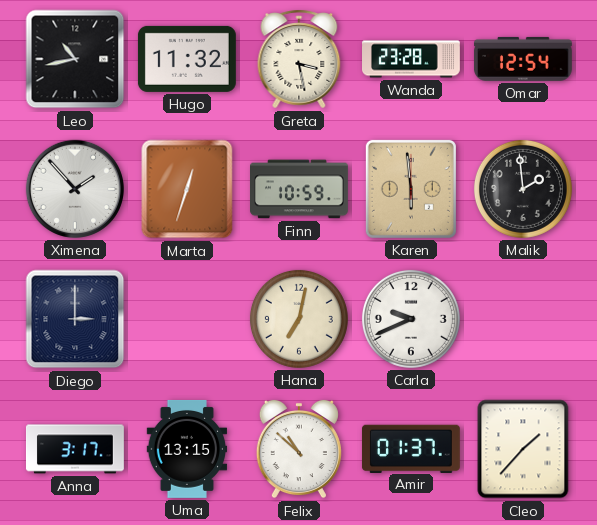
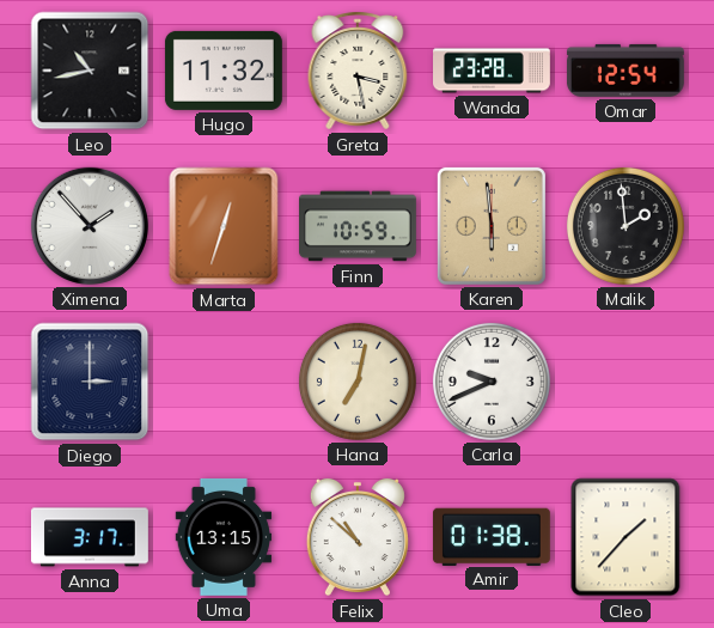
Amir: 01:37 -> 01:38 (492, 536)
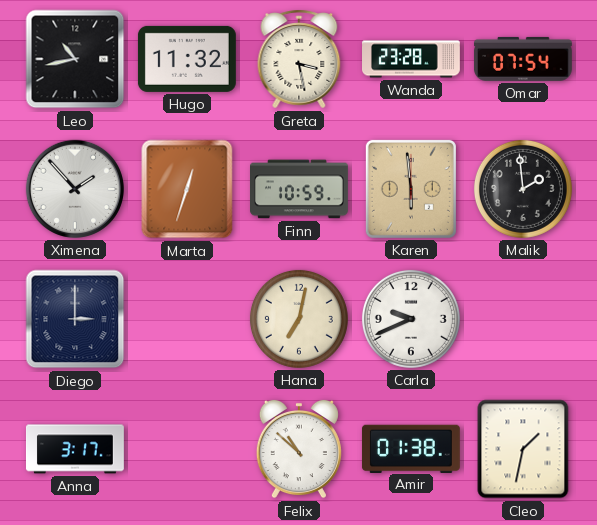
Omar: 12:54 -> 07:54 (523, 59)
Uma: 13:15 -> none (224, 537)
Cleo: 1:37 -> 1:32 (523, 449)
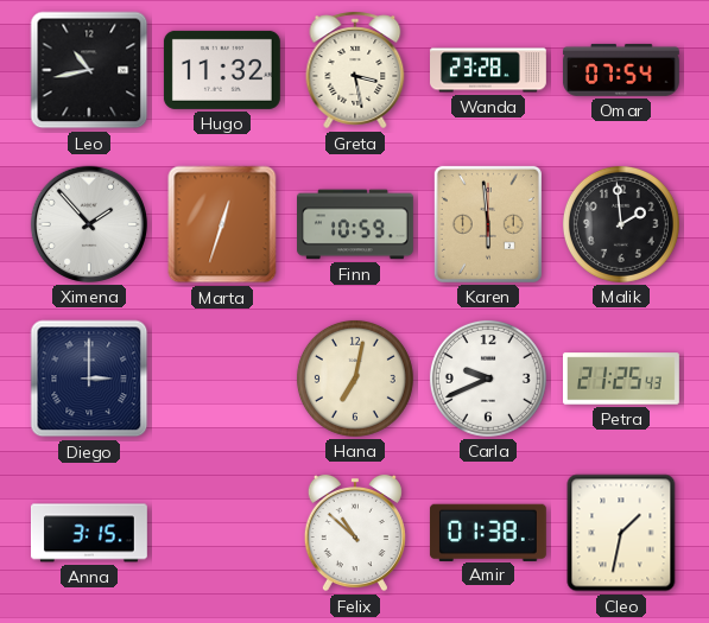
Petra: none -> 21:25 (621, 379)
Anna: 3:17 -> 3:15 (89, 533)
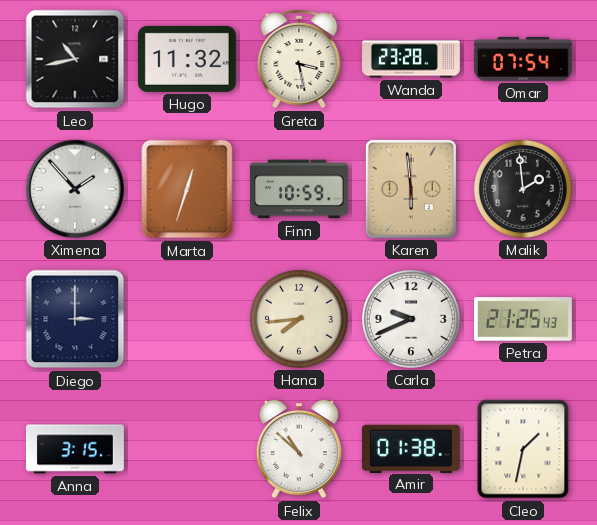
Hana: 7:02 -> 7:44 (299, 319)
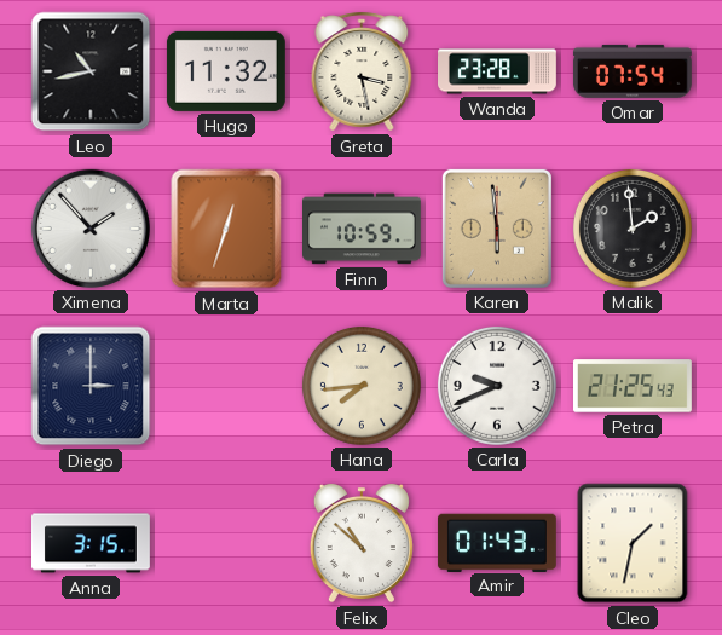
Amir: 01:38 -> 01:43 (497, 542)
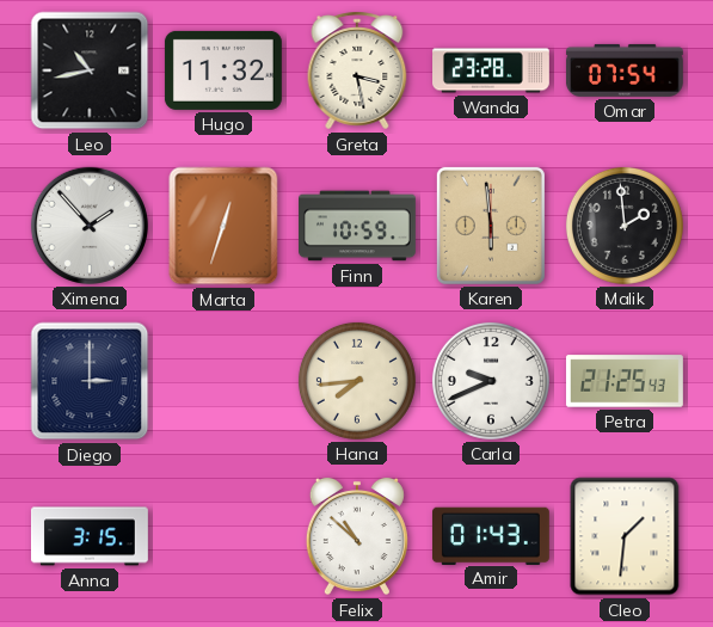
Cleo: 1:32 -> 1:31 (625, 536)
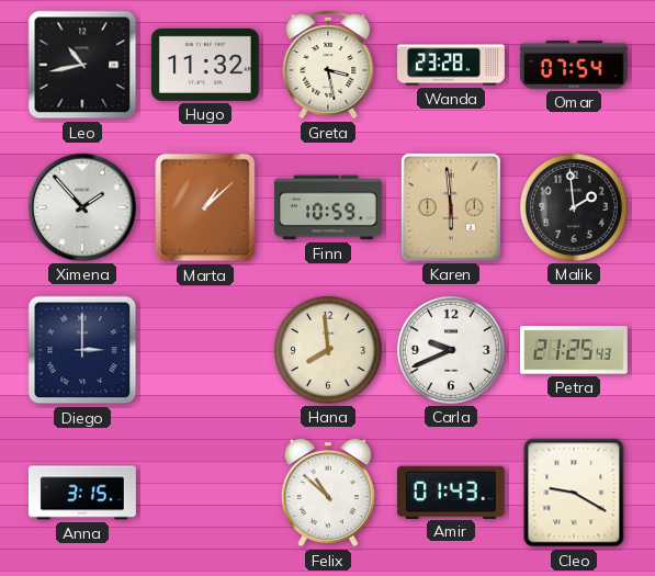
Marta: 12:33 -> 1:08 (205, 207)
Hana: 7:44 -> 7:59 (328, 350)
Cleo: 1:31 -> 9:20 (574, 493)
